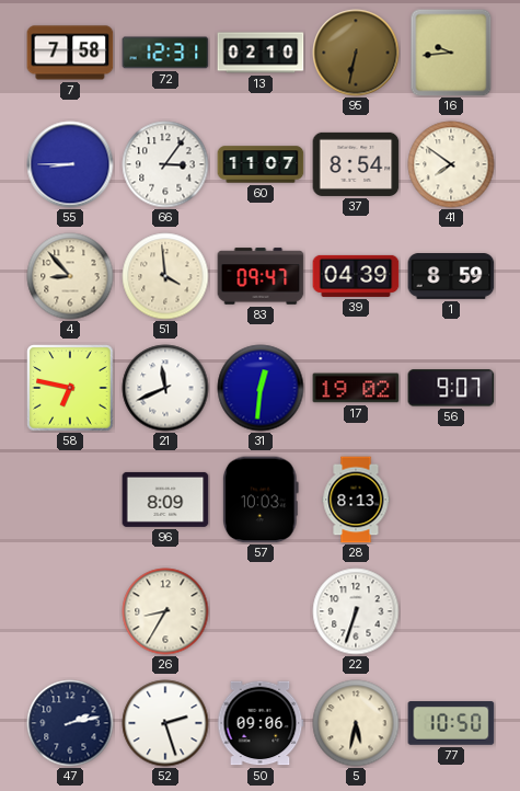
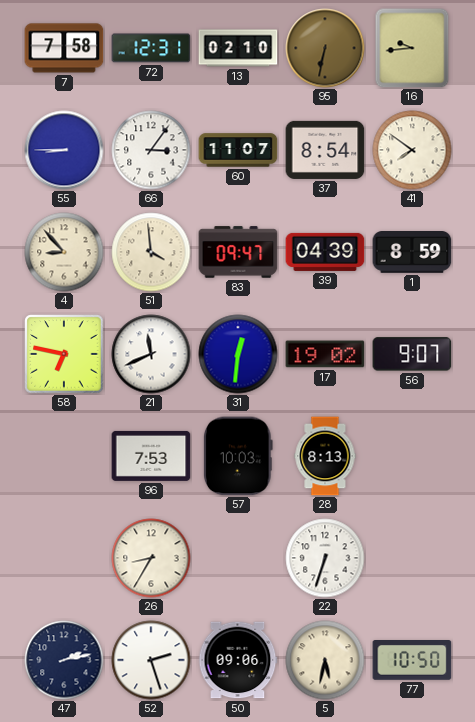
96: 8:09 -> 7:53 (151, 456)
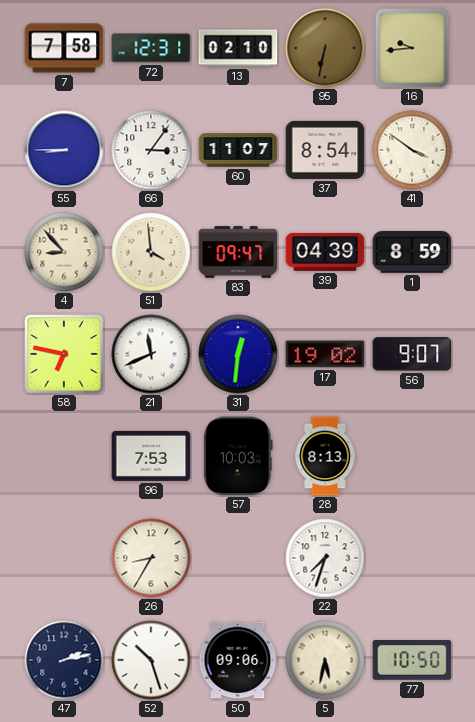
41: 7:51 -> 3:51 (412, 150)
22: 6:33 -> 7:33 (325, 558)
52: 2:27 -> 10:27 (151, 660)
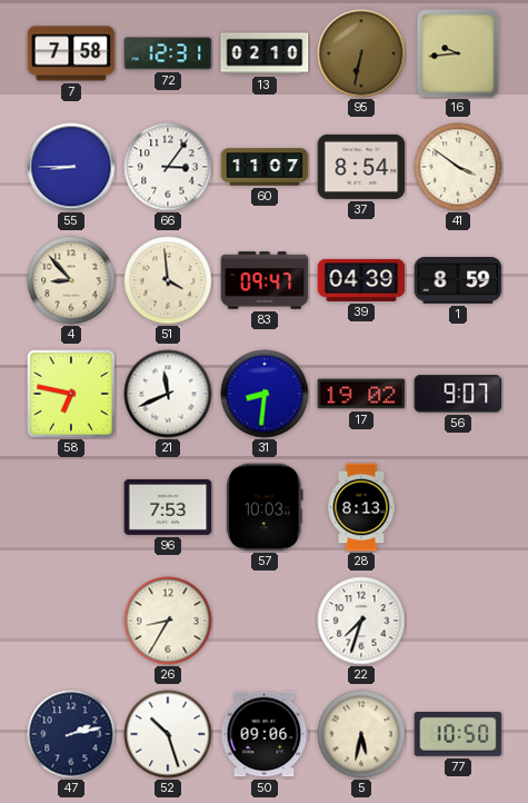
31: 12:31 -> 8:31 (265, 394)
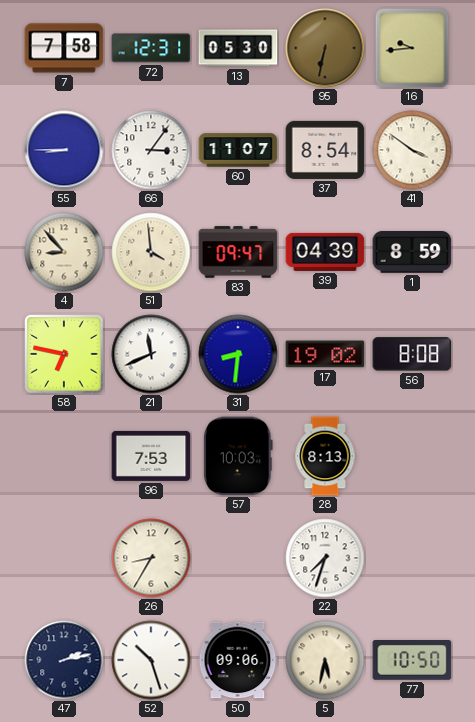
13: 02:10 -> 05:30 (238, 48)
56: 9:07 -> 8:08 (412, 354)
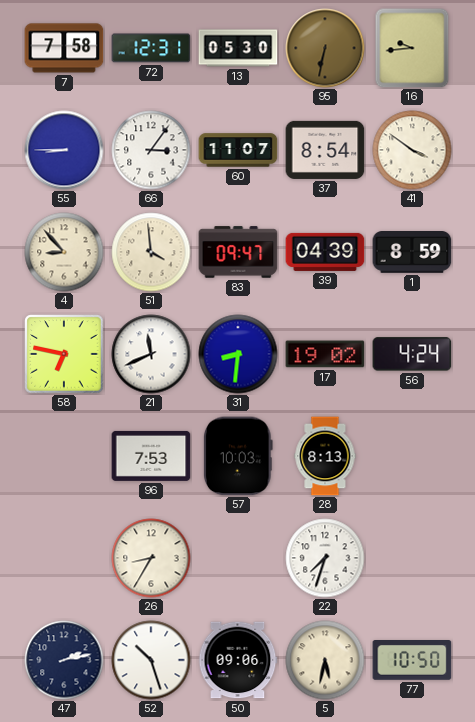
56: 8:08 -> 4:24 (412, 354)
